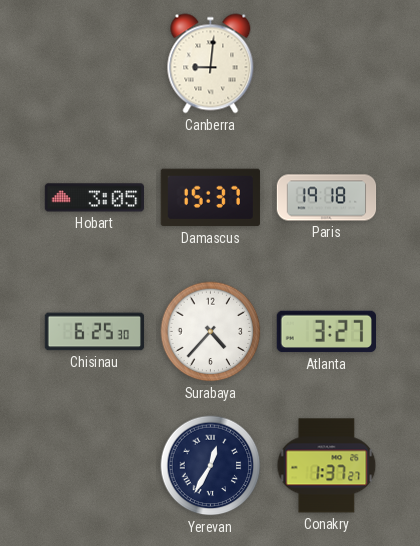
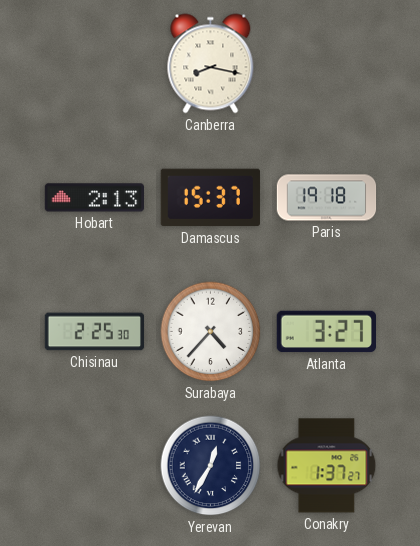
Canberra: 9:01 -> 8:17 (211, 64)
Hobart: 3:05 -> 2:13 (94, 198)
Chisinau: 6:25 -> 2:25 (95, 332)
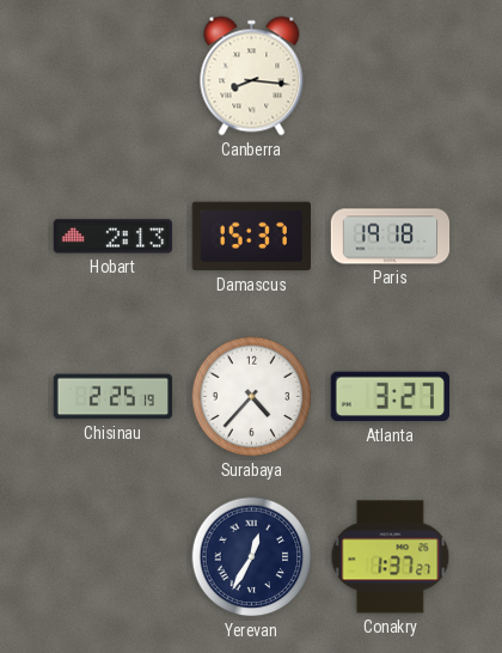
Canberra: 8:17 -> 8:16 (252, 77)
Chisinau: 2:25:30 -> 2:25:19 (114, 397)
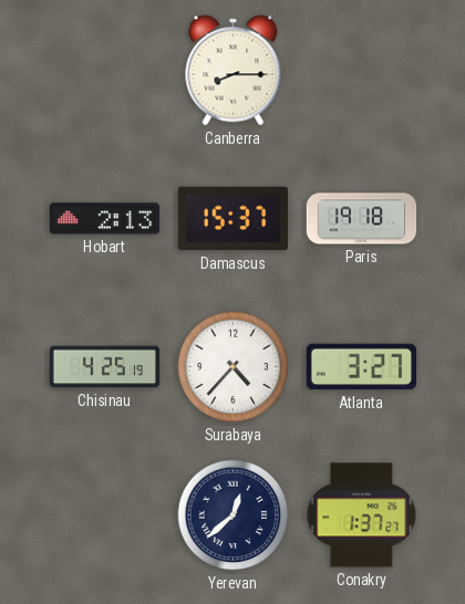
Canberra: 8:16 -> 8:15 (234, 71)
Chisinau: 2:25 -> 4:25 (105, 367)
Yerevan: 12:35 -> 12:38 (234, 516)
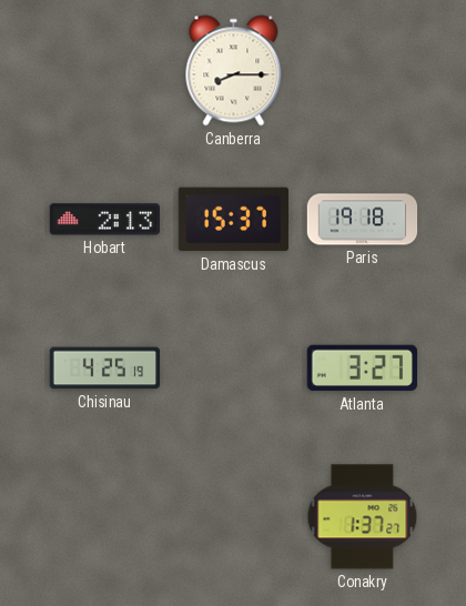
Surabaya: 4:37 -> none (234, 367)
Yerevan: 12:38 -> none (234, 516)
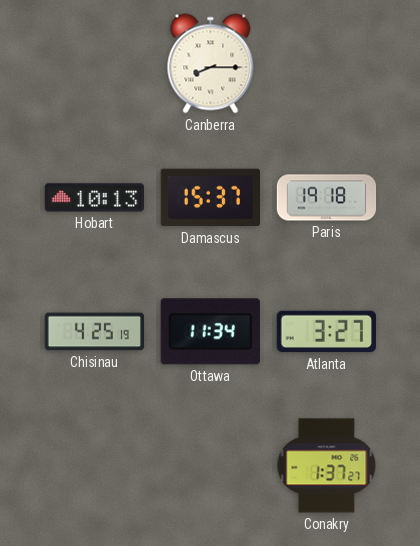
Hobart: 2:13 -> 10:13 (94, 198)
Ottawa: none -> 11:34 (210, 332)
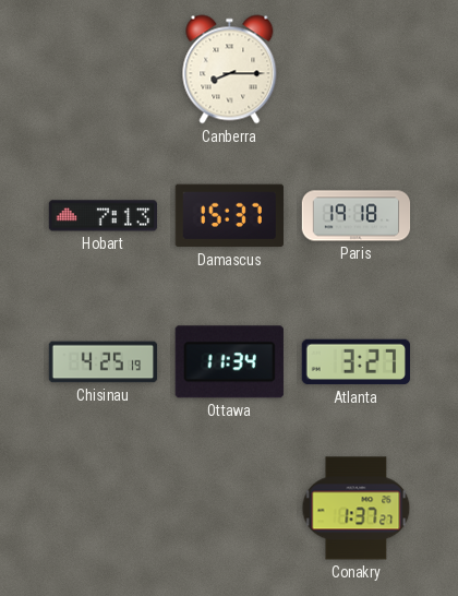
Hobart: 10:13 -> 7:13 (103, 216)
